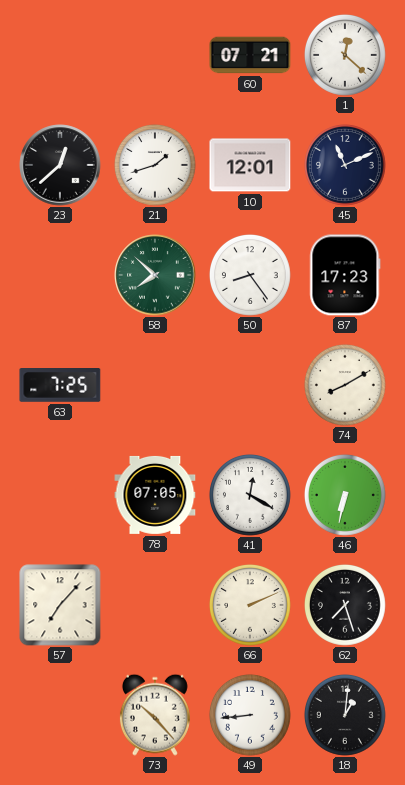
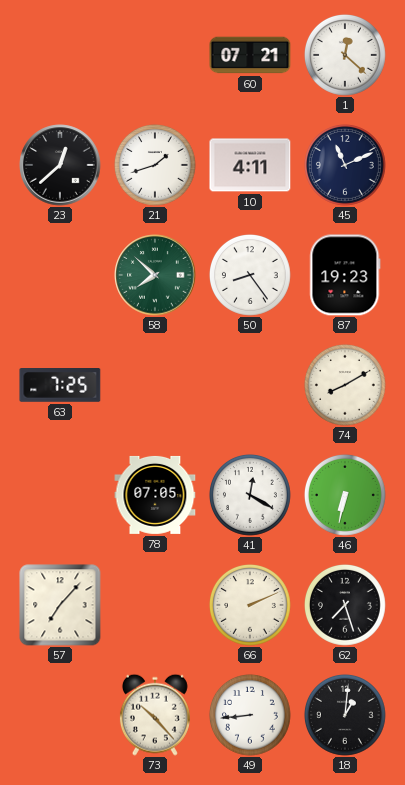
10: 12:01 -> 4:11 (250, 165)
87: 17:23 -> 19:23 (345, 275)
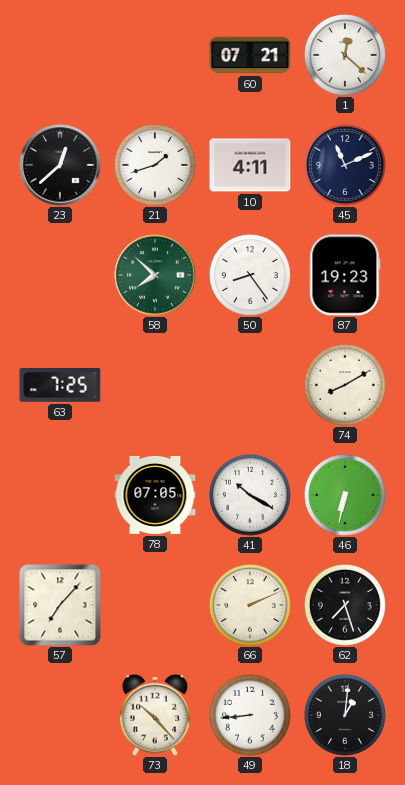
41: 12:20 -> 10:20 (250, 495)
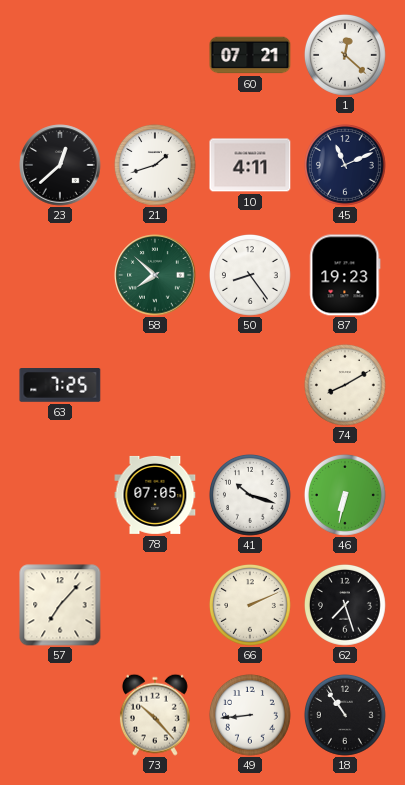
41: 10:20 -> 10:18 (250, 495)
18: 1:01 -> 10:54 (345, 715)
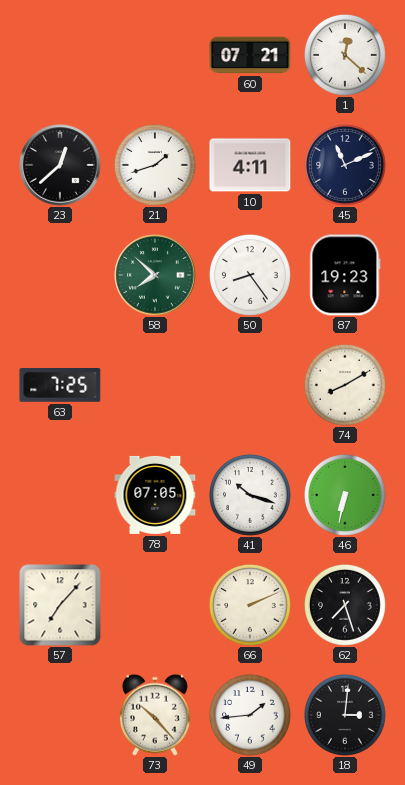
49: 8:44 -> 1:44 (250, 715)
18: 10:54 -> 3:01 (345, 715)
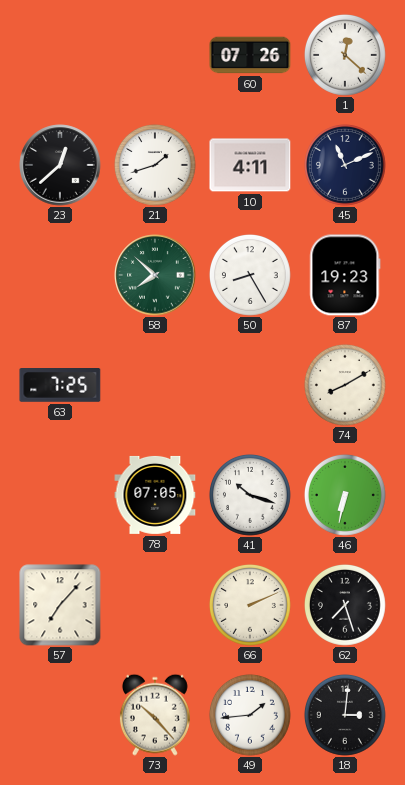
60: 07:21 -> 07:26 (250, 55)
50: 8:24 -> 8:25 (250, 275)
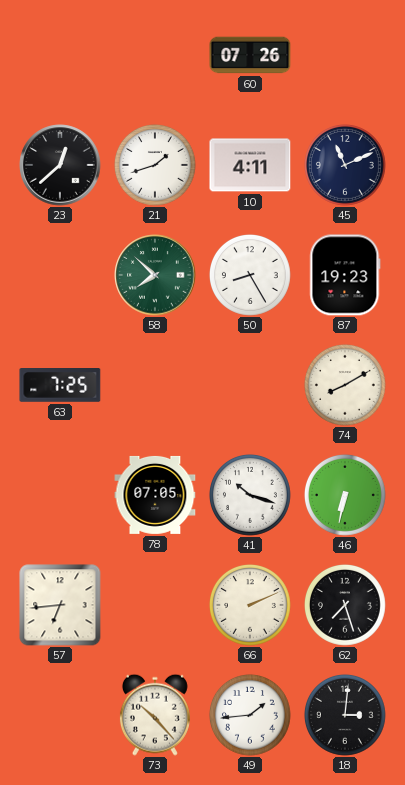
1: 12:22 -> none (345, 55)
57: 7:07 -> 6:44 (60, 605)
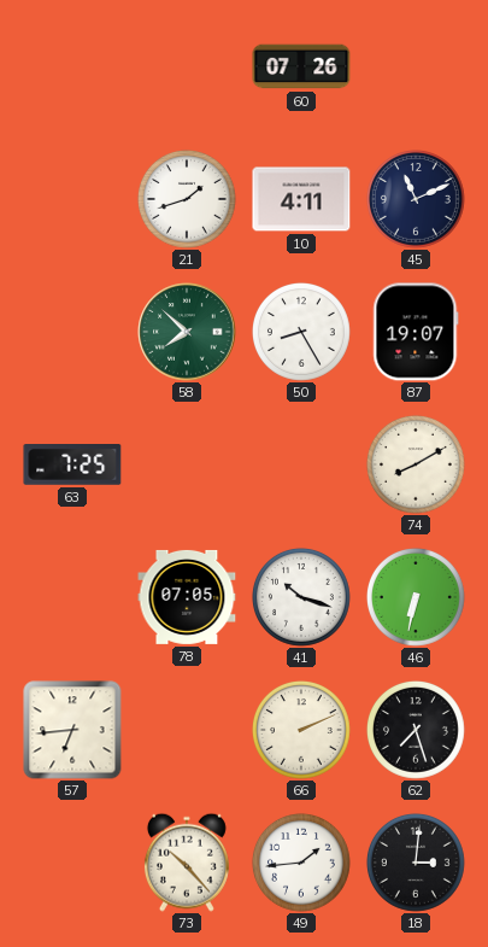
23: 12:38 -> none (60, 165)
87: 19:23 -> 19:07 (416, 332)
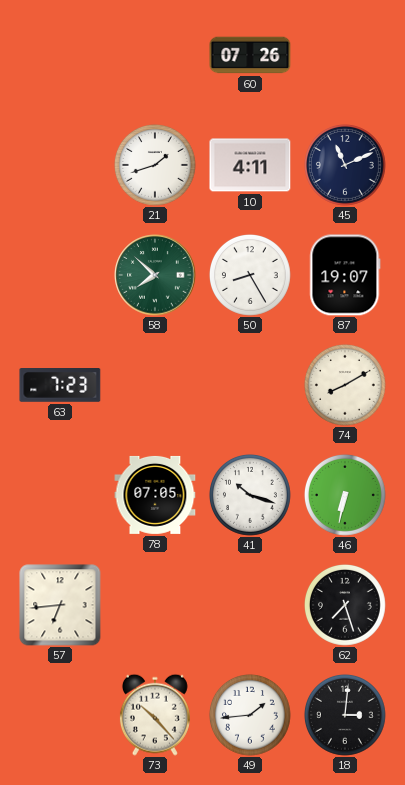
63: 7:25 -> 7:23 (60, 386)
66: 2:11 -> none (301, 730)
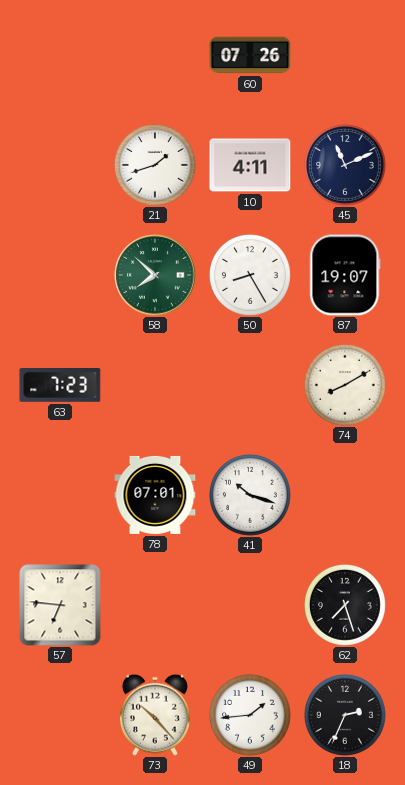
78: 07:05 -> 07:01 (155, 495)
46: 6:32 -> none (345, 495)
57: 6:44 -> 6:46 (60, 605)
18: 3:01 -> 2:34 (345, 715)
